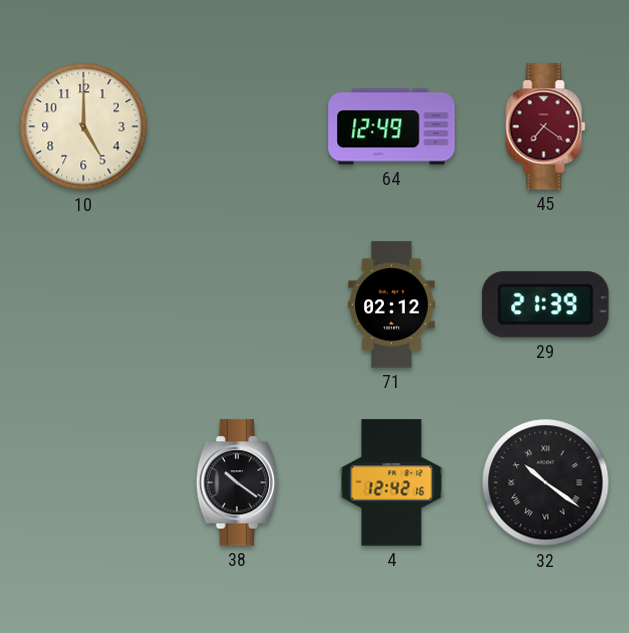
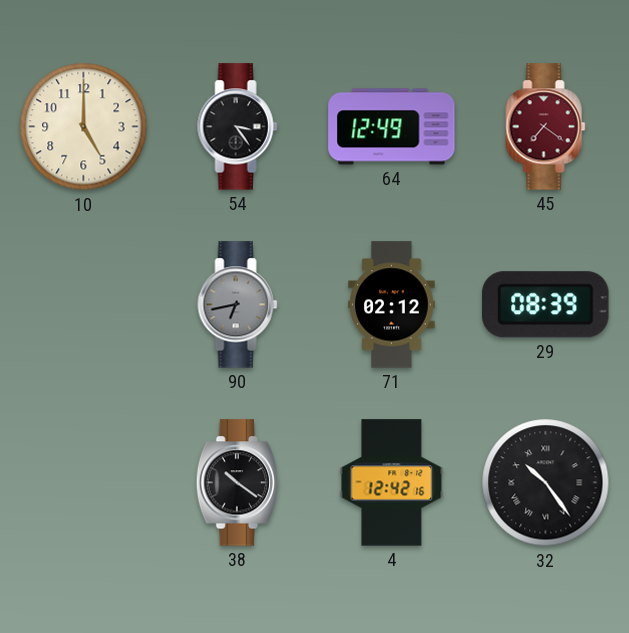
54: none -> 3:24 (238, 127)
90: none -> 6:43 (238, 305)
29: 21:39 -> 08:39 (546, 305)
32: 10:21 -> 10:24 (546, 483)
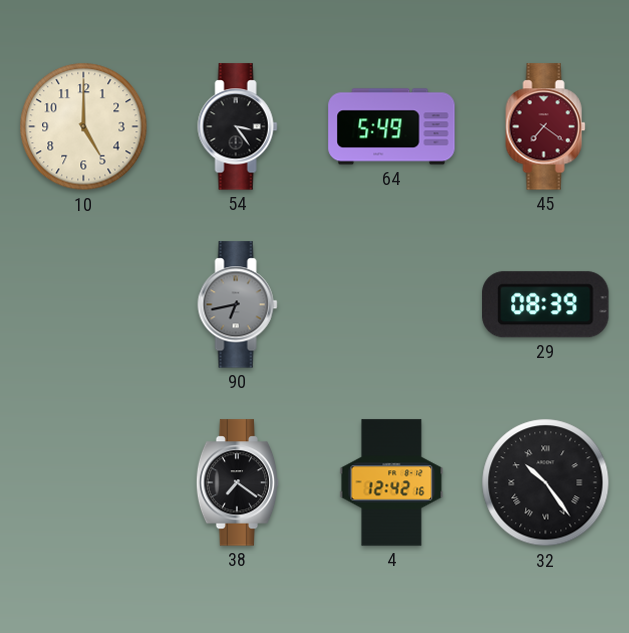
64: 12:49 -> 5:49 (392, 127)
71: 02:12 -> none (392, 305)
38: 10:21 -> 7:21 (238, 483)
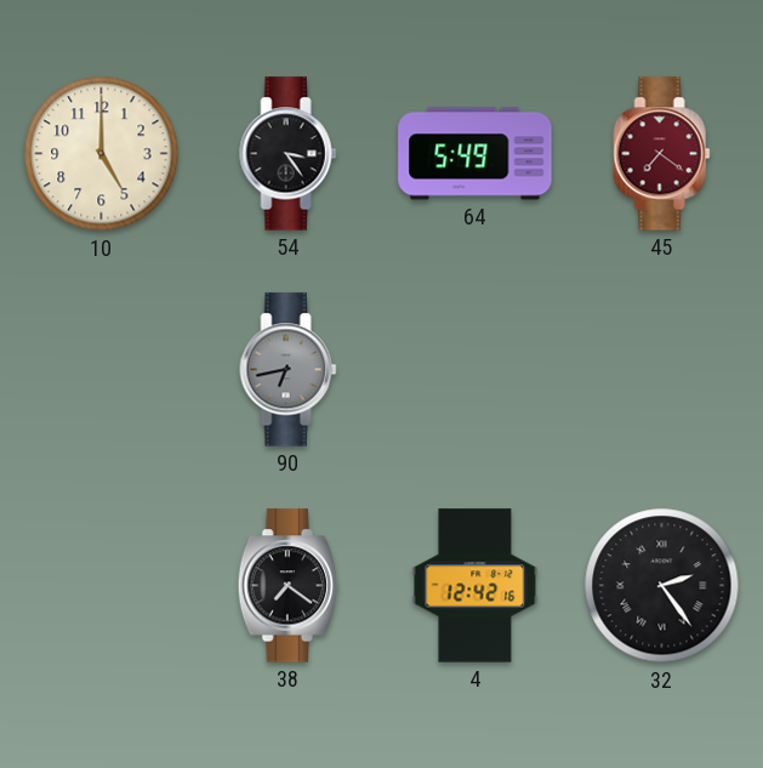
29: 08:39 -> none (546, 305)
32: 10:24 -> 2:24 (662, 586)
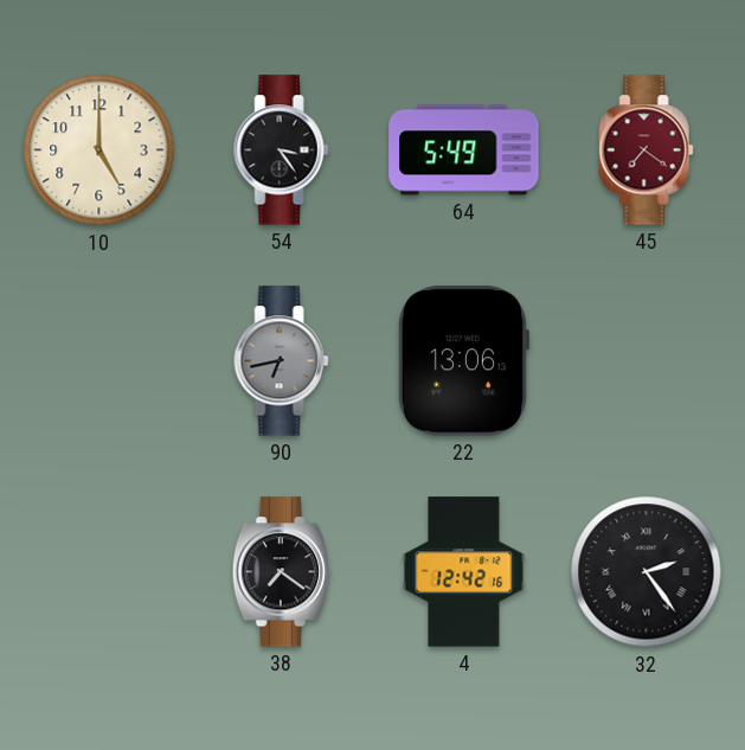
22: none -> 13:06 (463, 361)
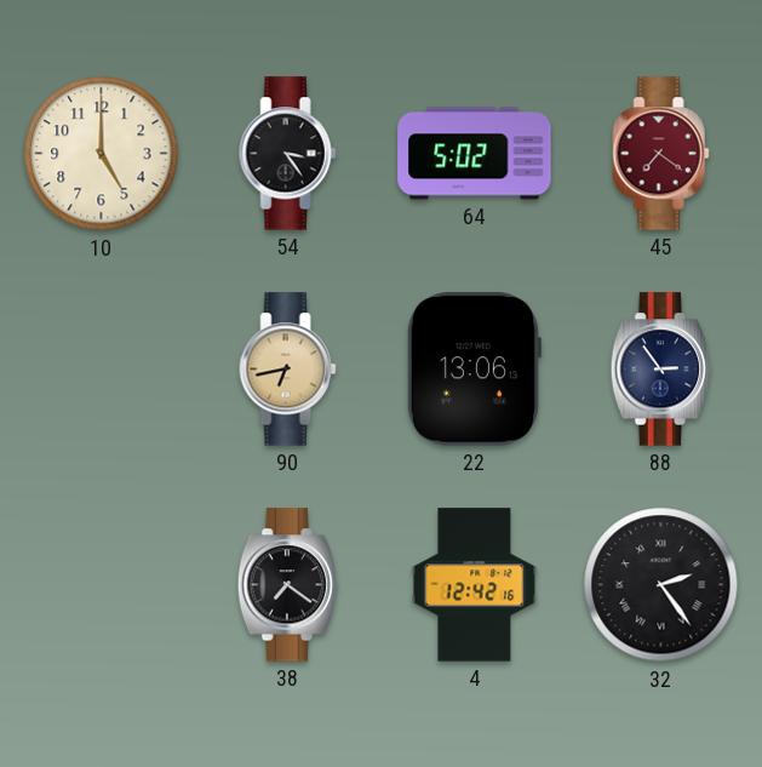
64: 5:49 -> 5:02 (475, 154)
90 dial: grey -> champagne (288, 370)
88: none -> 2:54 (661, 370)
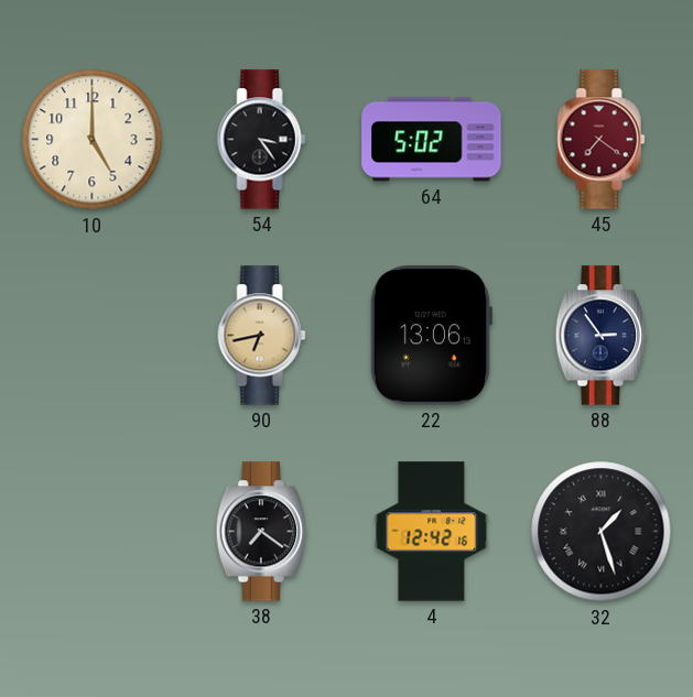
32: 2:24 -> 1:27 (602, 532)
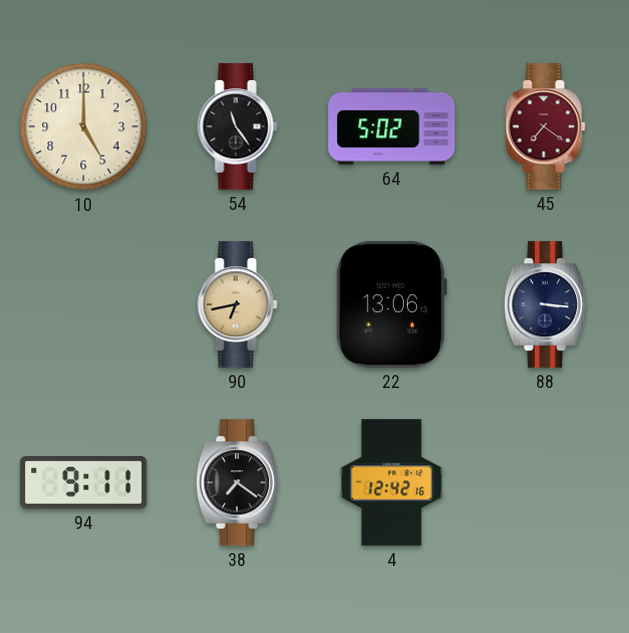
54: 3:24 -> 11:24 (238, 127)
88: 2:54 -> 3:16 (546, 305)
94: none -> 9:11 (84, 483)
32: 1:27 -> none (602, 532)
